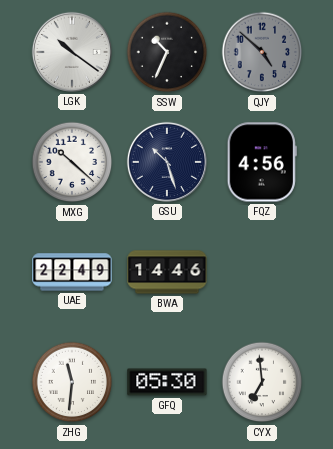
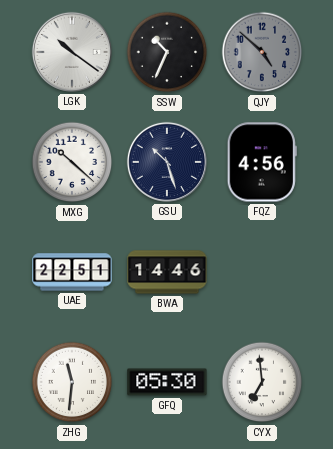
UAE: 22:49 -> 22:51 (72, 272)
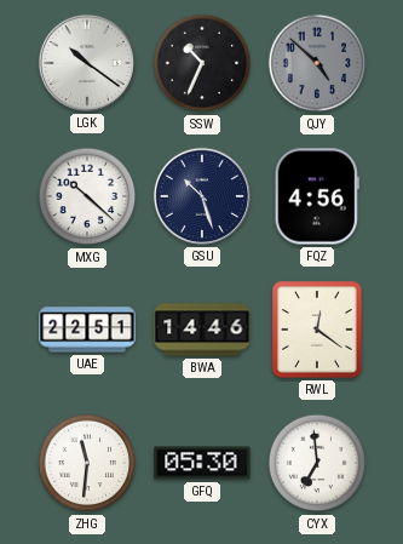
RWL: none -> 12:21 (317, 330)
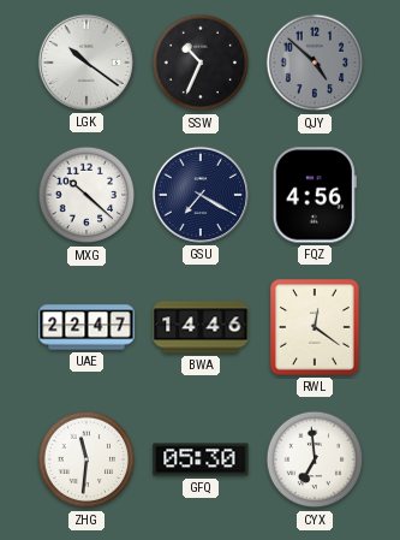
GSU: 10:27 -> 7:20 (201, 195)
UAE: 22:51 -> 22:47 (86, 327)
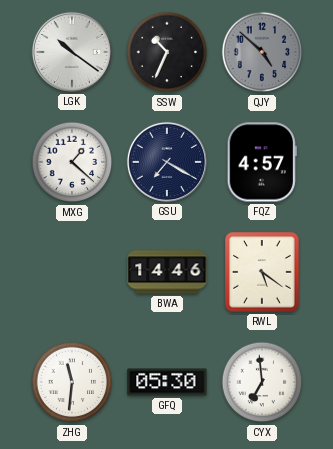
MXG: 10:22 -> 1:22 (72, 162)
FQZ: 4:56 -> 4:57 (262, 162)
UAE: 22:47 -> none (86, 327)
RWL: 12:21 -> 5:21 (262, 272)
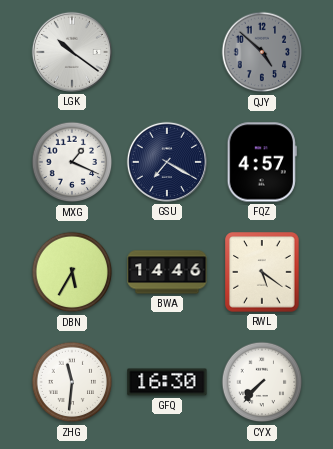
SSW: 10:34 -> none (167, 52)
MXG: 1:22 -> 1:19 (72, 162)
DBN: none -> 5:35 (72, 272)
GFQ: 05:30 -> 16:30 (167, 382)
CYX: 6:59 -> 7:37 (262, 382)
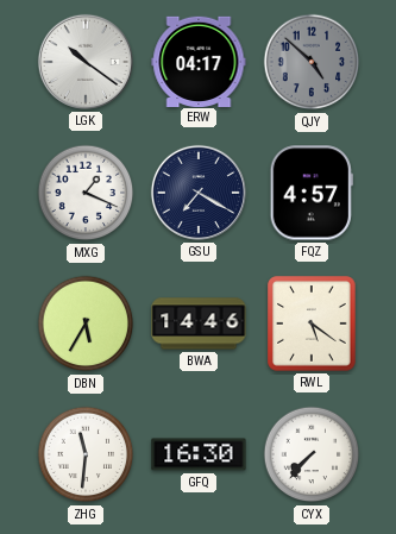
ERW: none -> 04:17 (199, 61)
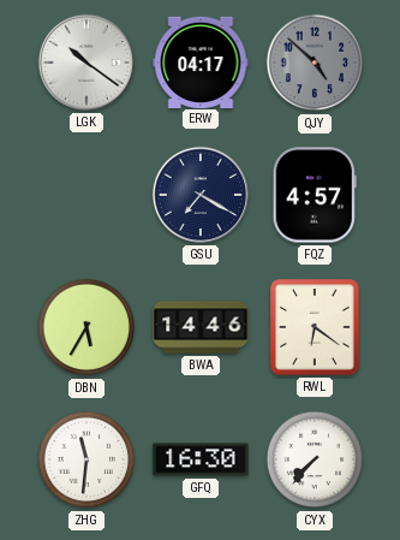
MXG: 1:19 -> none (86, 193)
RWL: 5:21 -> 6:21 (315, 327)
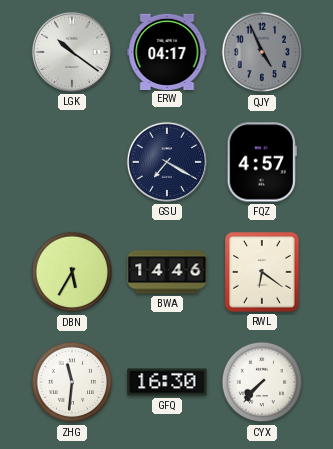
QJY: 4:52 -> 4:56 (262, 52)
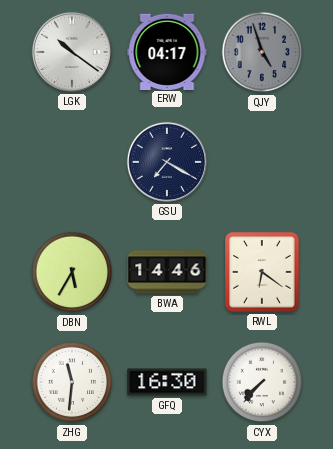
QJY: 4:56 -> 4:57 (262, 52)
FQZ: 4:57 -> none (262, 162)
